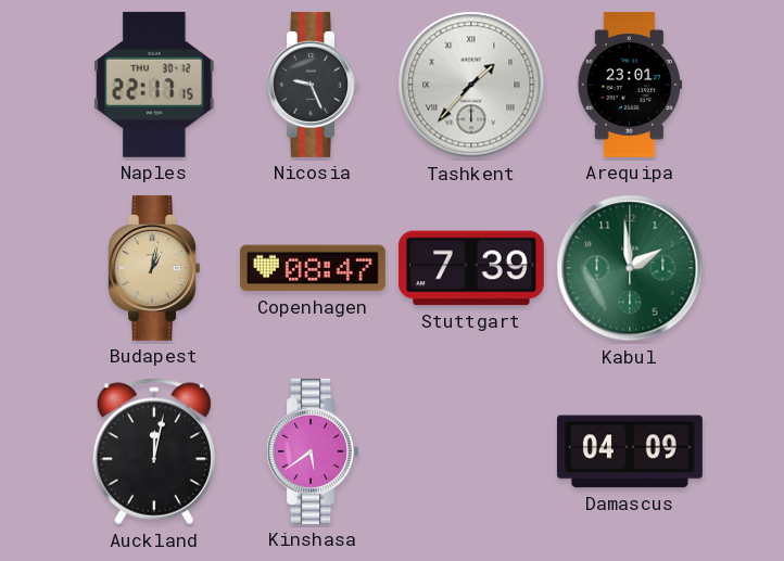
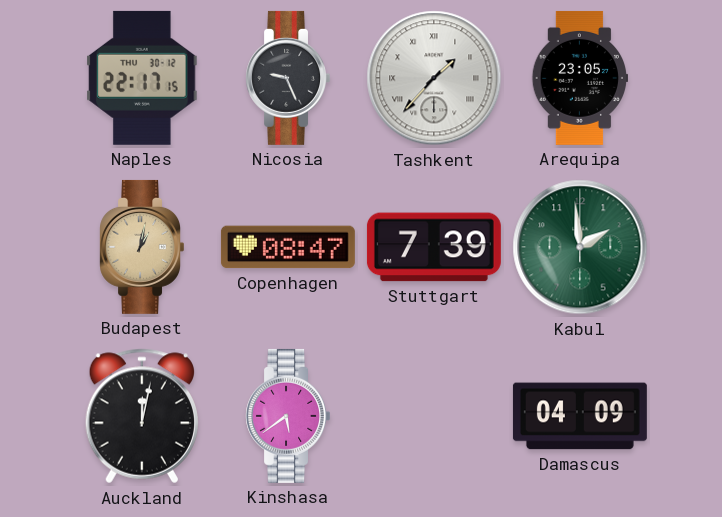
Arequipa: 23:01 -> 23:05 (579, 78)
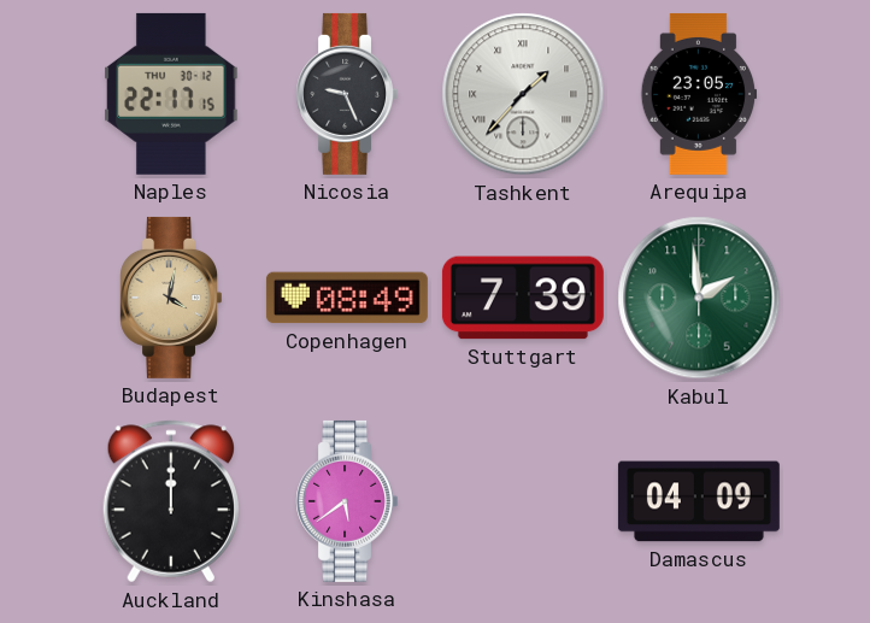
Budapest: 1:02 -> 4:02 (170, 298)
Copenhagen: 08:47 -> 08:49 (347, 298)
Auckland: 12:02 -> 12:00 (170, 501)
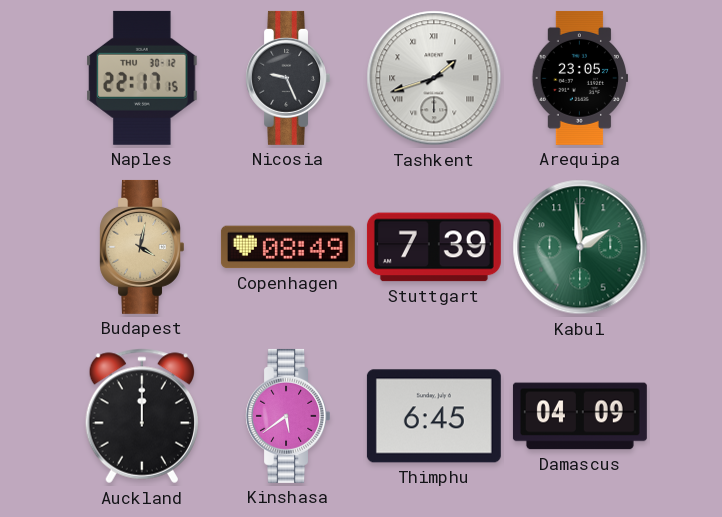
Tashkent: 1:37 -> 1:42 (434, 78)
Thimphu: none -> 6:45 (434, 416)
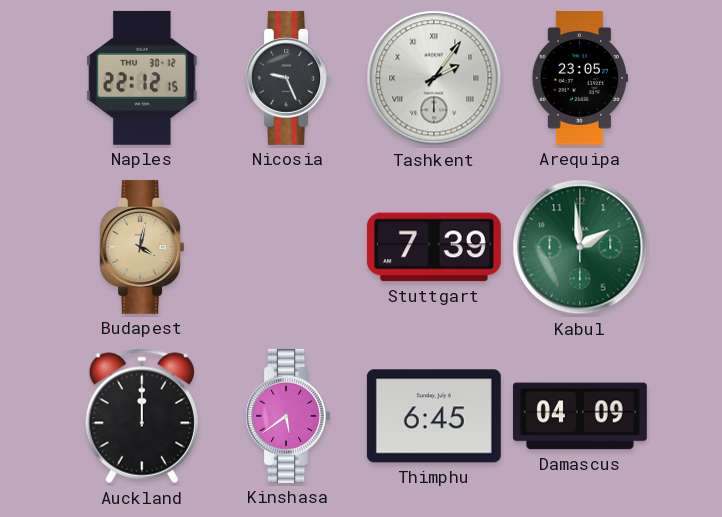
Naples: 22:17 -> 22:12 (142, 78)
Tashkent: 1:42 -> 2:06 (434, 78)
Copenhagen: 08:49 -> none (288, 247)
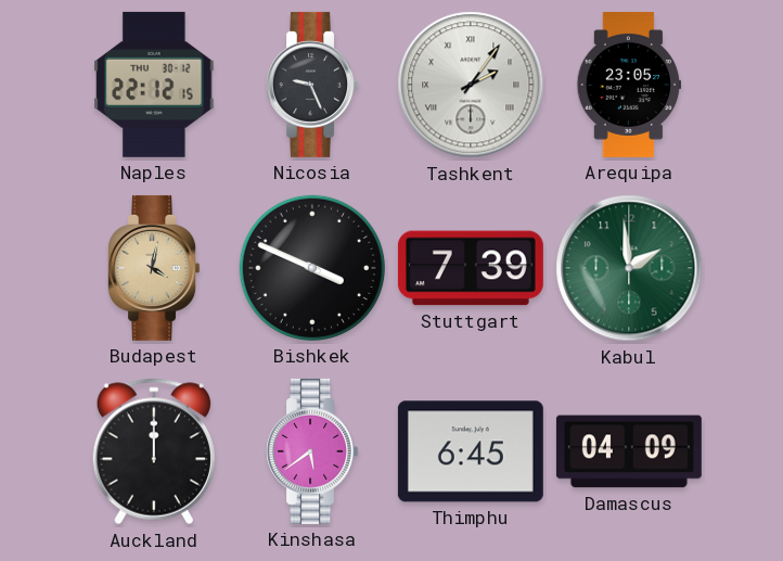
Bishkek: none -> 3:49 (312, 268)
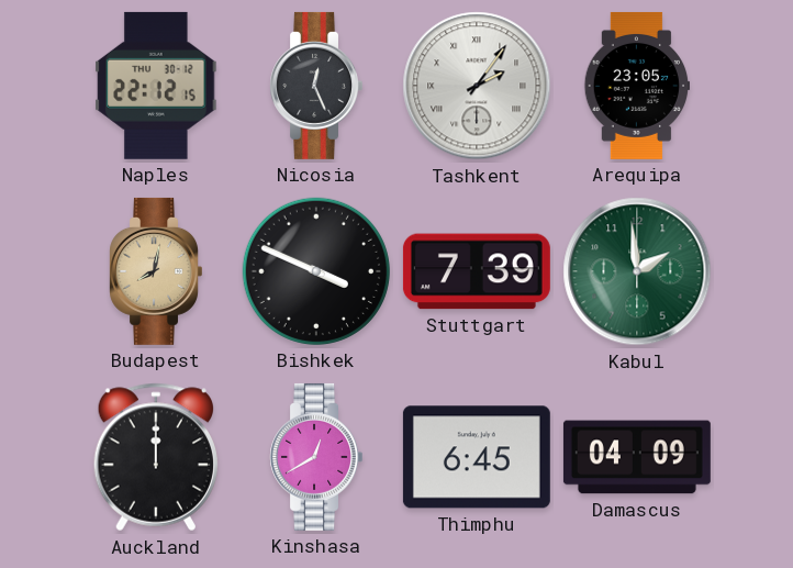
Nicosia: 9:26 -> 12:26 (315, 86)
Budapest: 4:02 -> 8:02 (155, 271)
Kinshasa: 5:39 -> 12:40 (315, 457)
